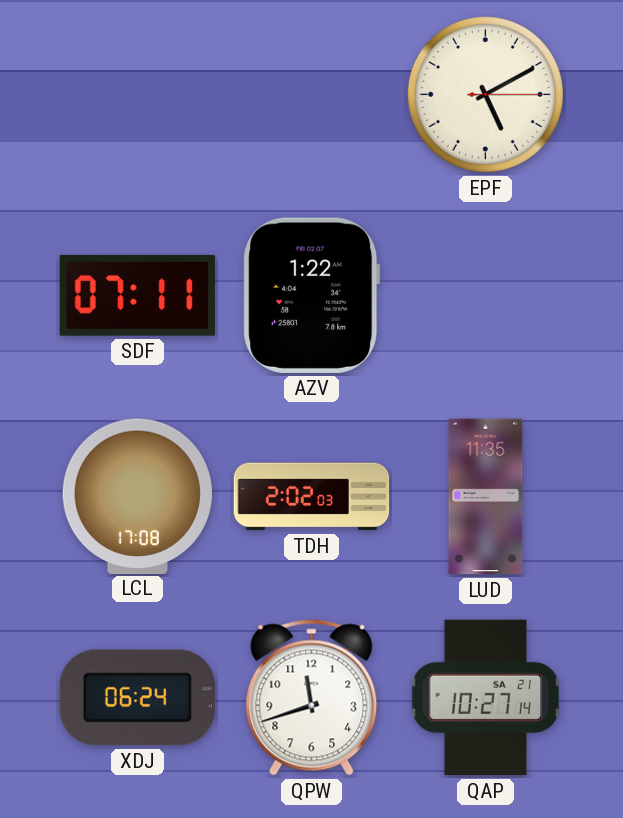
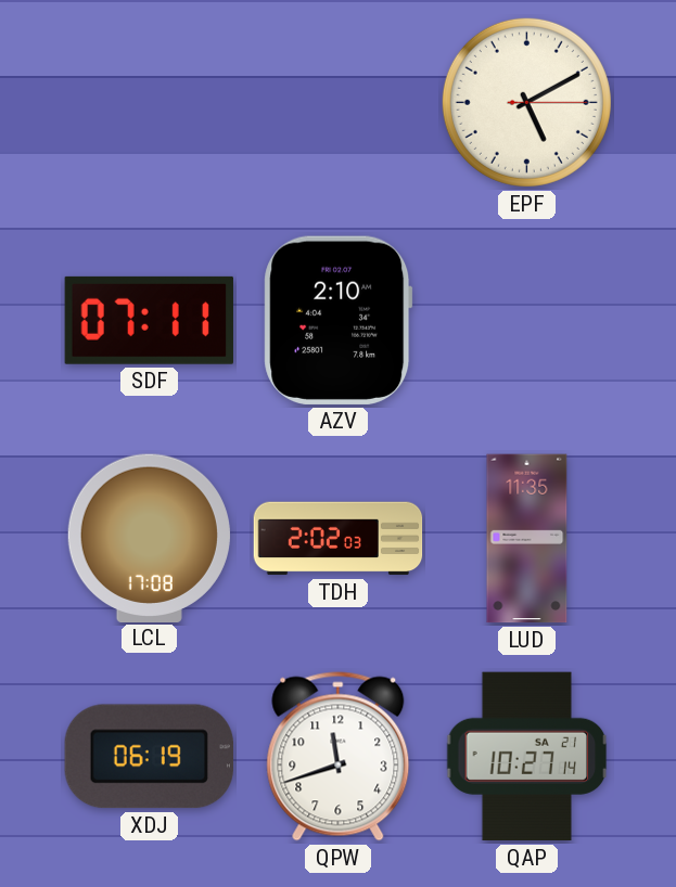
AZV: 1:22 -> 2:10 (339, 320)
XDJ: 06:24 -> 06:19 (149, 757)
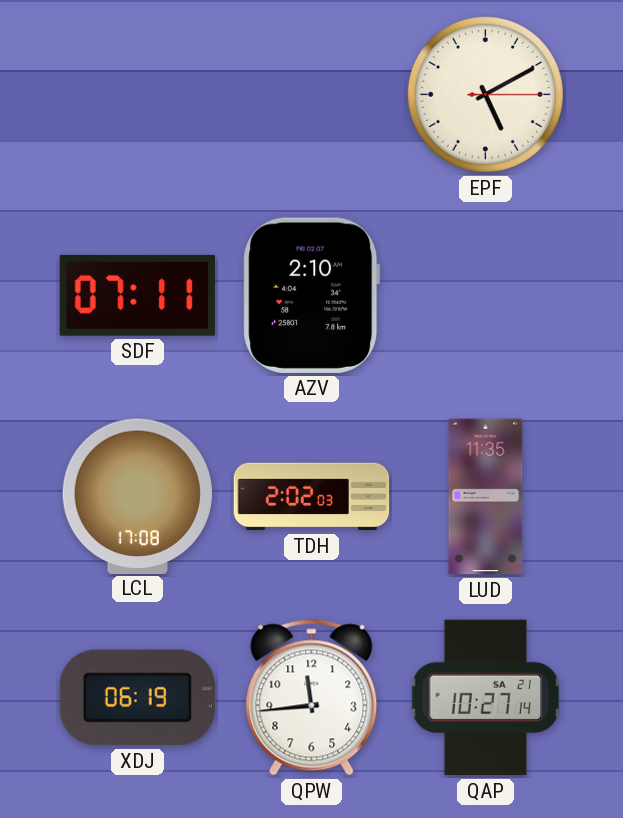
QPW: 11:42 -> 11:44 (312, 698)
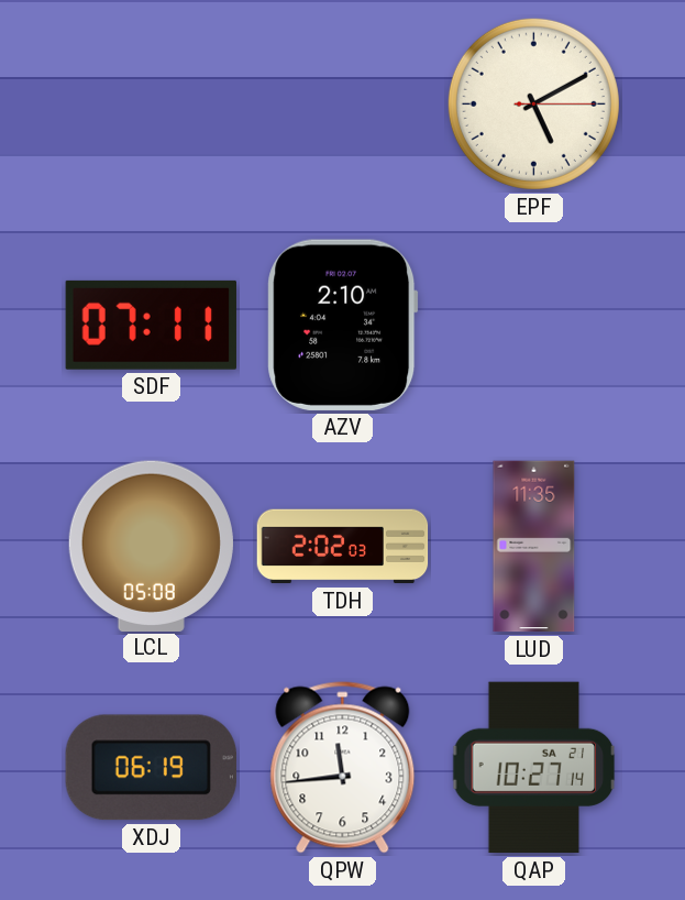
LCL: 17:08 -> 05:08 (151, 546)
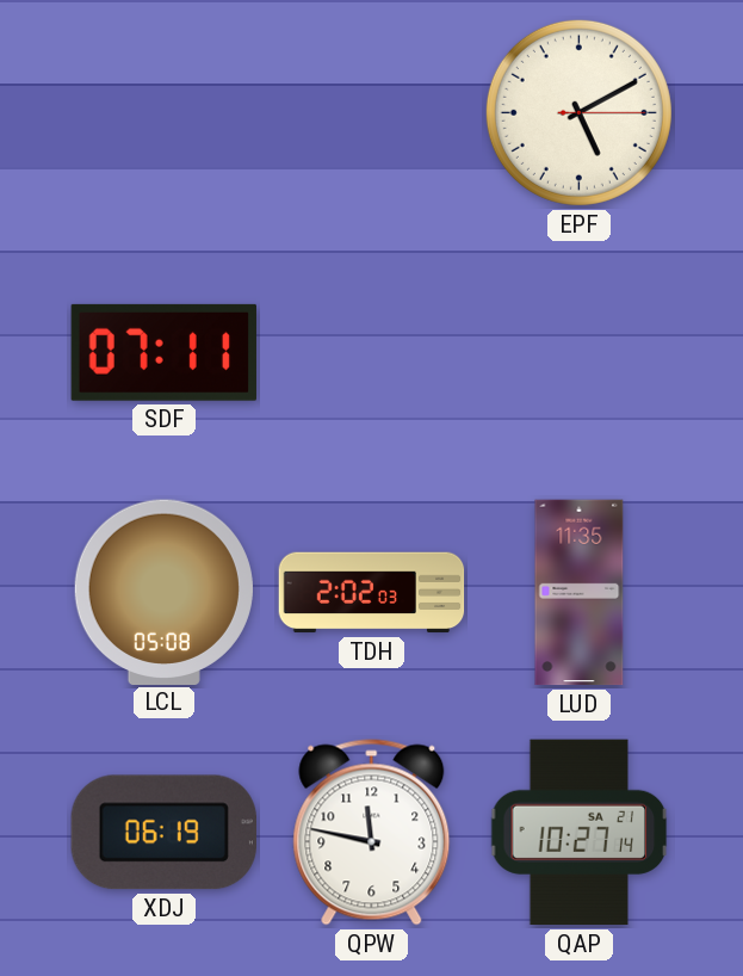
AZV: 2:10 -> none (343, 325)
QPW: 11:44 -> 11:47 (372, 833)
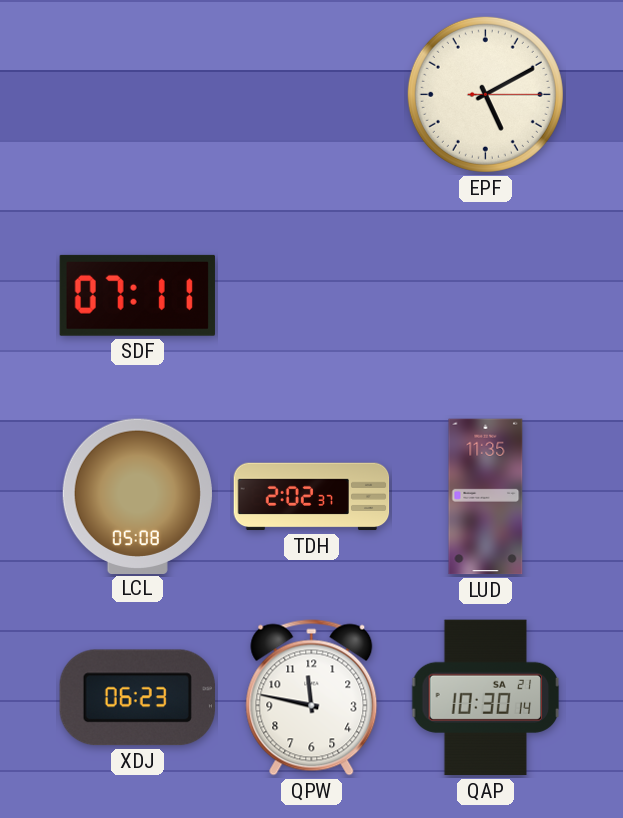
TDH: 2:02:03 -> 2:02:37 (312, 497)
XDJ: 06:19 -> 06:23 (137, 698)
QAP: 10:27 -> 10:30 (486, 698)
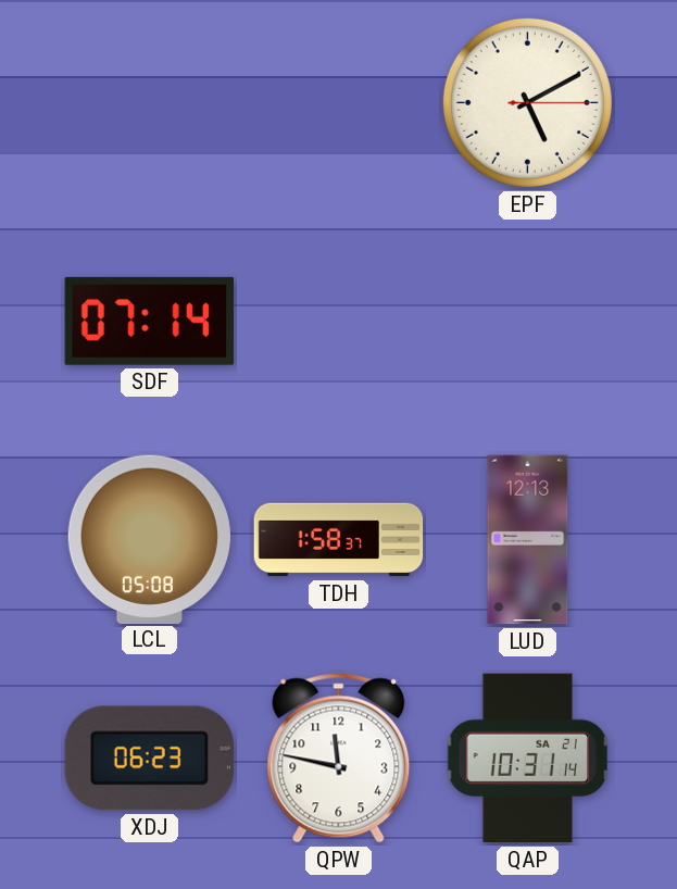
SDF: 07:11 -> 07:14 (149, 321)
TDH: 2:02 -> 1:58 (339, 540)
LUD: 11:35 -> 12:13 (528, 540)
QAP: 10:30 -> 10:31 (528, 759)
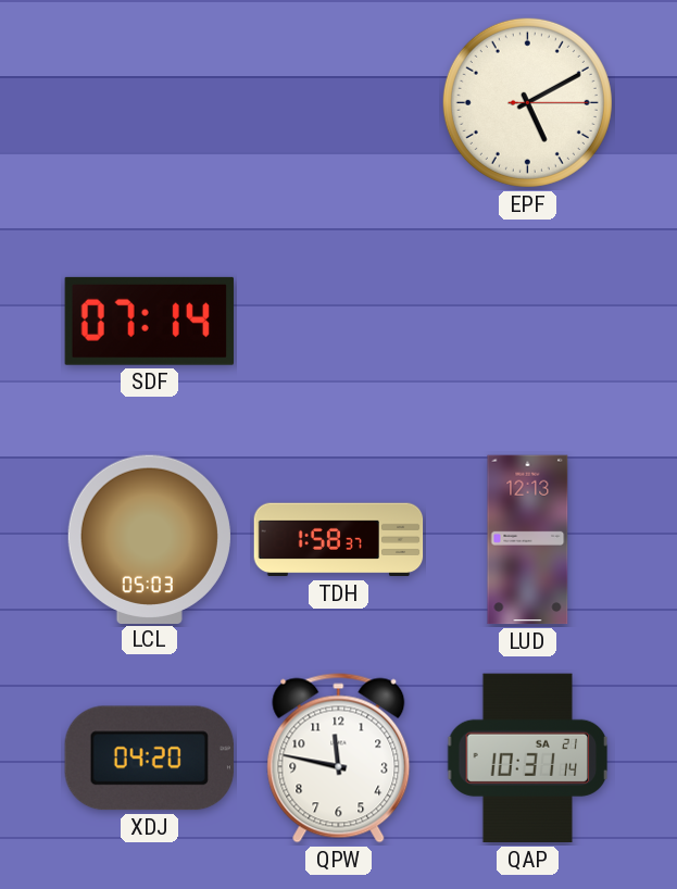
LCL: 05:08 -> 05:03 (149, 539)
XDJ: 06:23 -> 04:20 (149, 759)
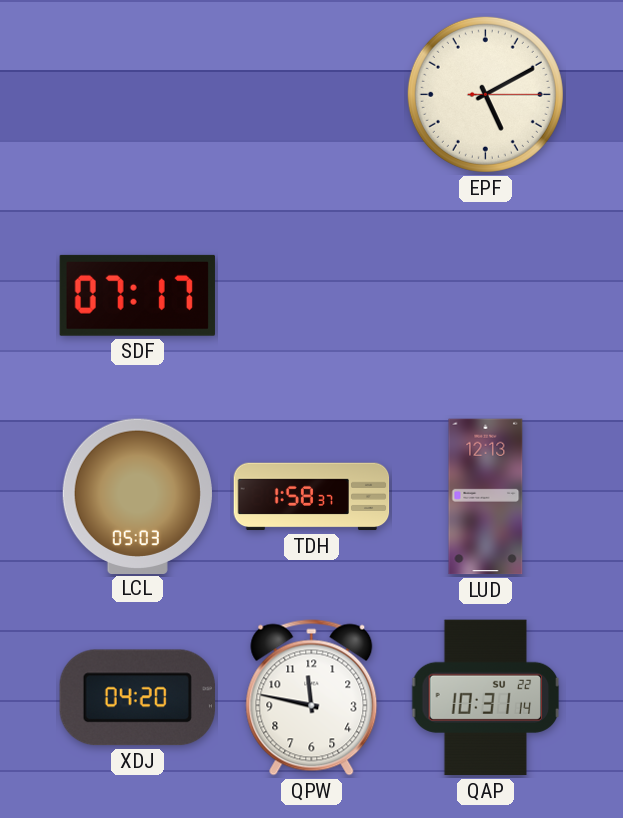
SDF: 07:14 -> 07:17 (137, 295)
QAP date: SA 21 -> SU 22 (486, 698)
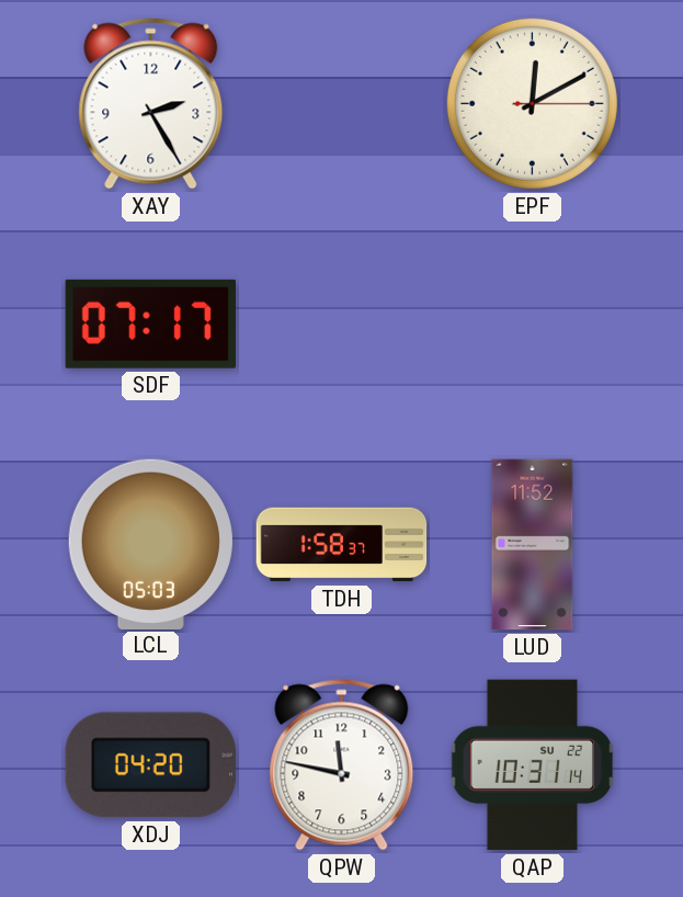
XAY: none -> 2:25 (151, 104)
EPF: 5:10 -> 12:10 (532, 103)
LUD: 12:13 -> 11:52 (533, 545)
